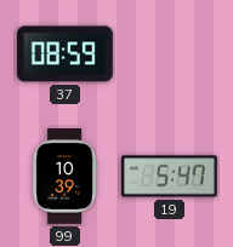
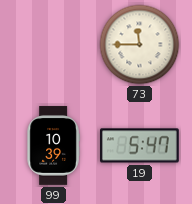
37: 08:59 -> none (66, 54)
73: none -> 11:45 (140, 45)
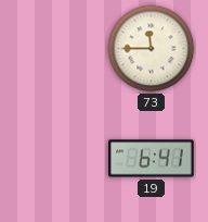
99: 10:39 -> none (53, 146)
19: 5:47 -> 6:41 (152, 159)
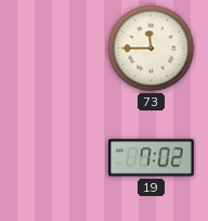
19: 6:41 -> 7:02 (152, 158)
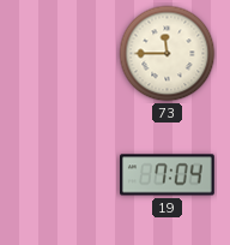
19: 7:02 -> 7:04 (168, 175)
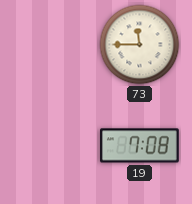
19: 7:04 -> 7:08 (140, 146)
